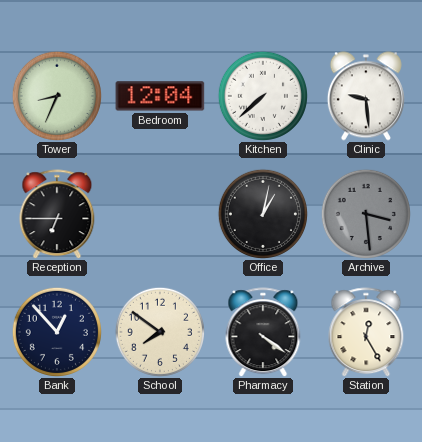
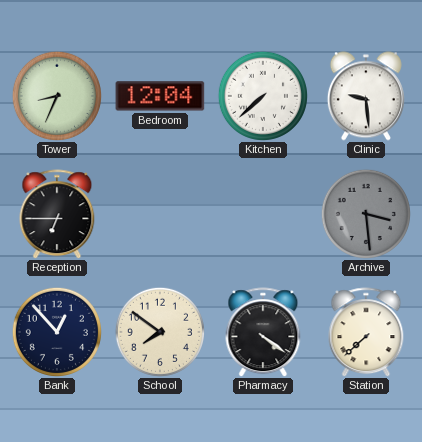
Office: 1:02 -> none (263, 214)
Station: 12:25 -> 7:38 (366, 332)
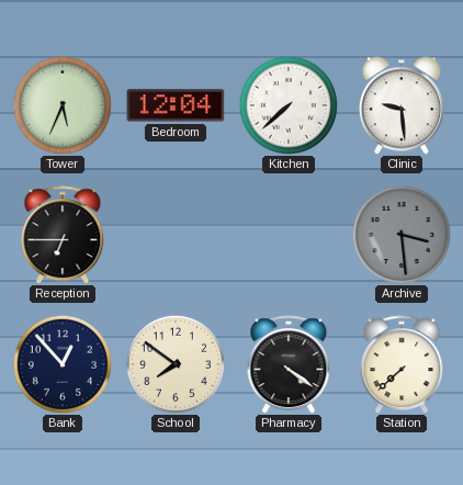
Tower: 8:34 -> 5:34 (63, 105)
